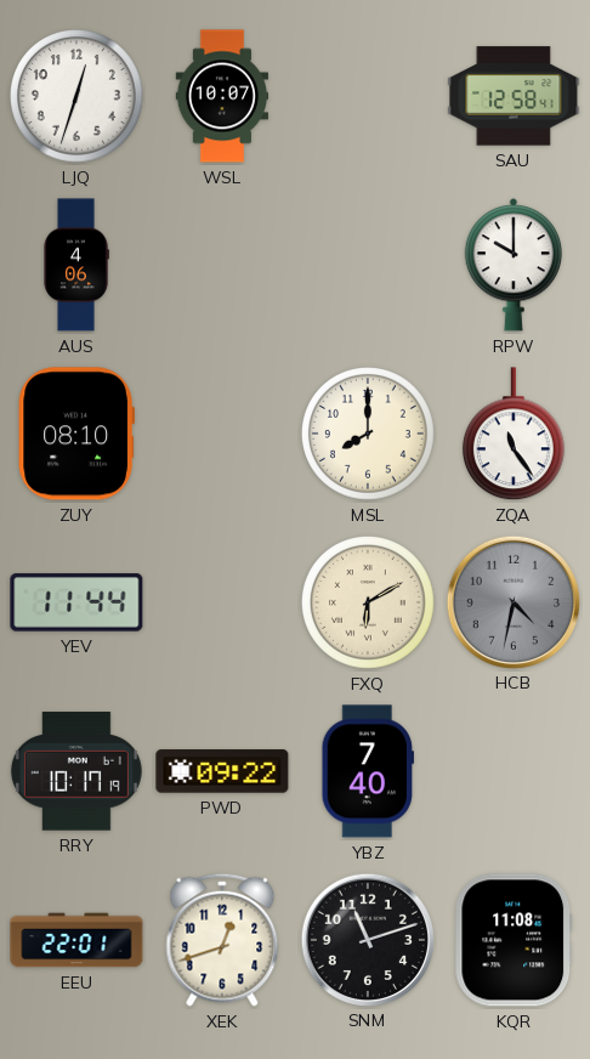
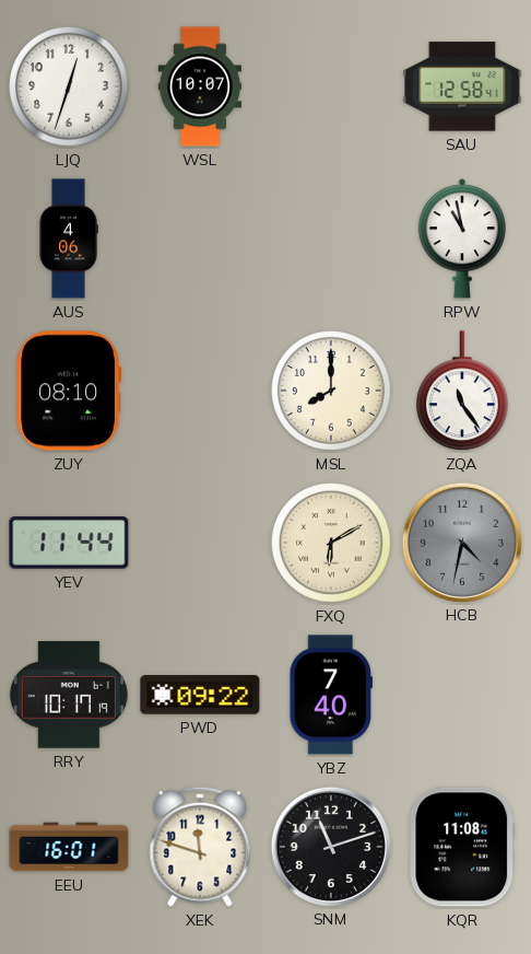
RPW: 10:00 -> 10:58 (461, 238)
EEU: 22:01 -> 16:01 (69, 847)
XEK: 12:42 -> 11:48 (200, 847)
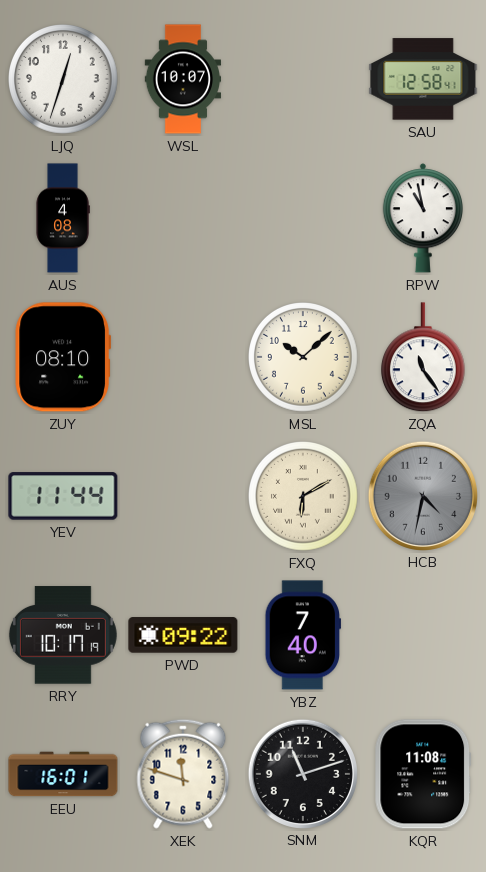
AUS: 4:06 -> 4:08 (63, 218)
MSL: 8:00 -> 10:08 (304, 358)
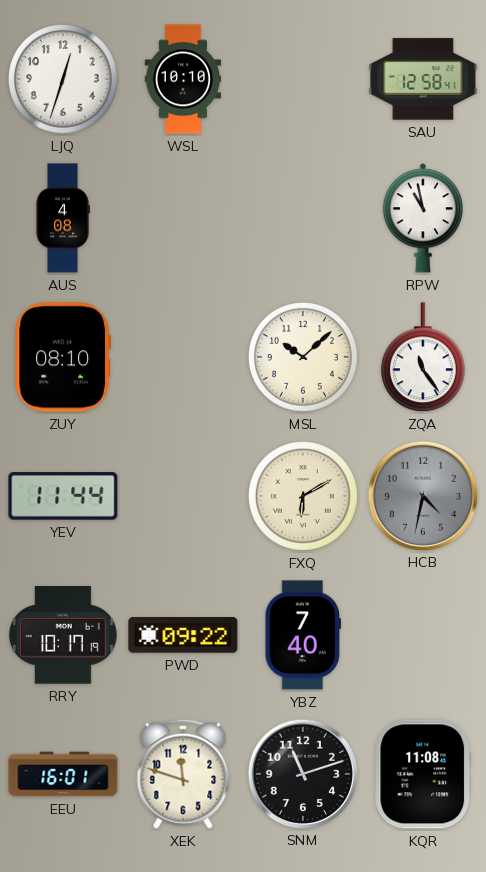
WSL: 10:07 -> 10:10 (182, 79)
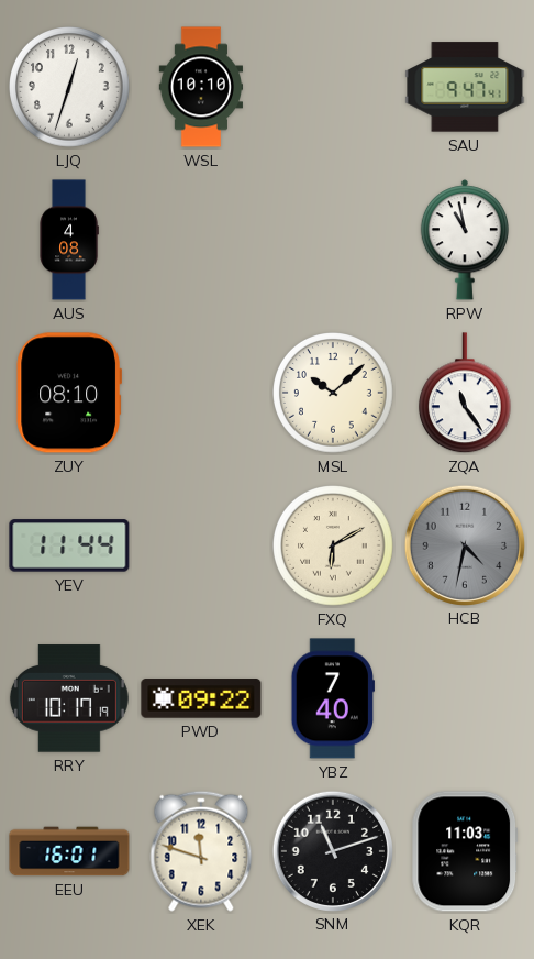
SAU: 12:58 -> 9:47 (465, 87)
KQR: 11:08 -> 11:03 (465, 851)
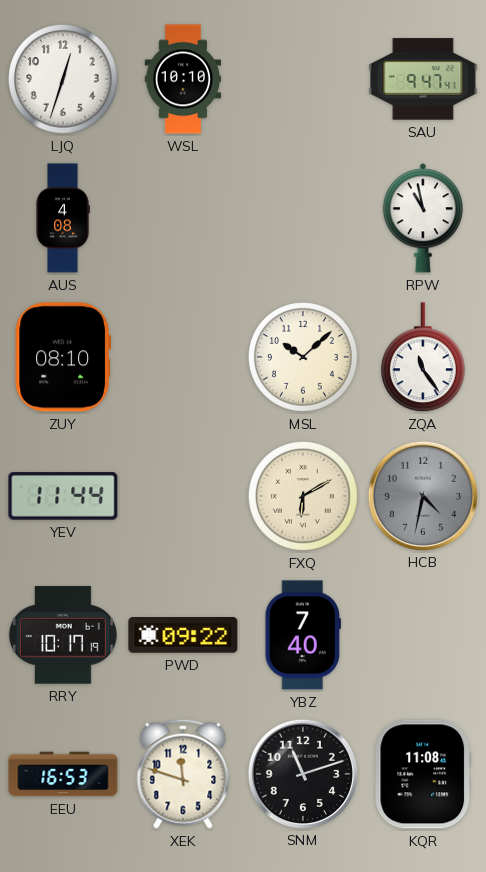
EEU: 16:01 -> 16:53 (63, 774)
KQR: 11:03 -> 11:08 (423, 774)
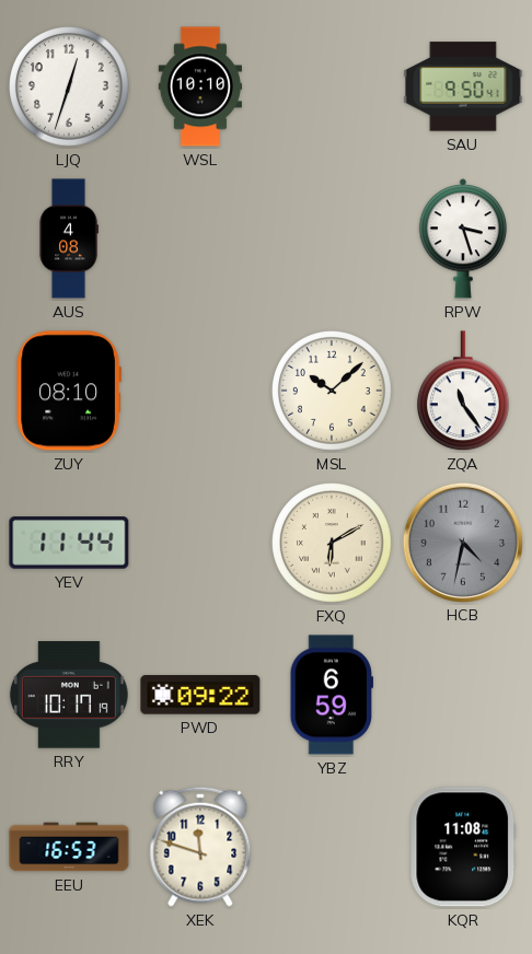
SAU: 9:47 -> 9:50 (463, 86)
RPW: 10:58 -> 3:27 (462, 238)
YBZ: 7:40 -> 6:59 (331, 695)
SNM: 11:12 -> none (302, 773)
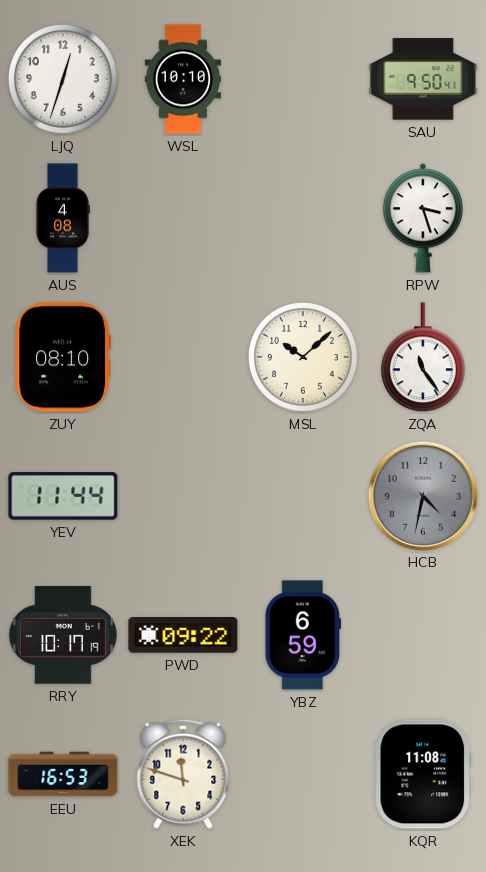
FXQ: 6:10 -> none (333, 544)
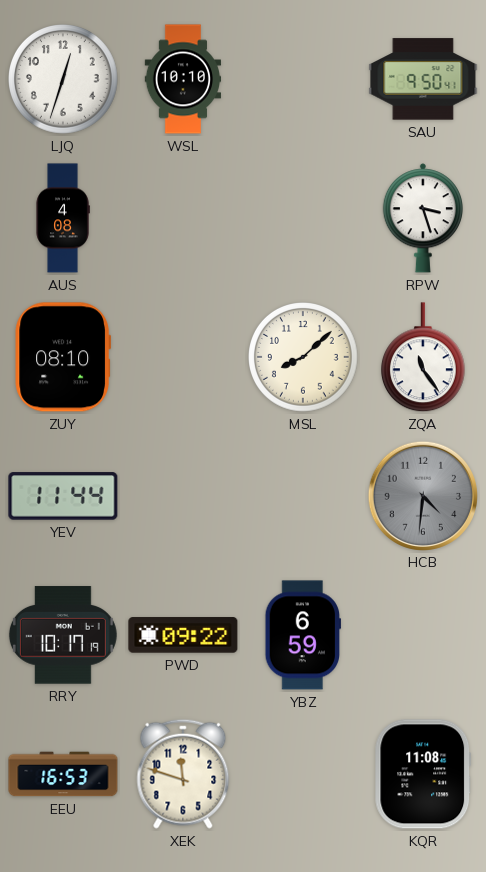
MSL: 10:08 -> 8:08 (304, 358)
HCB: 4:32 -> 4:31 (422, 495)
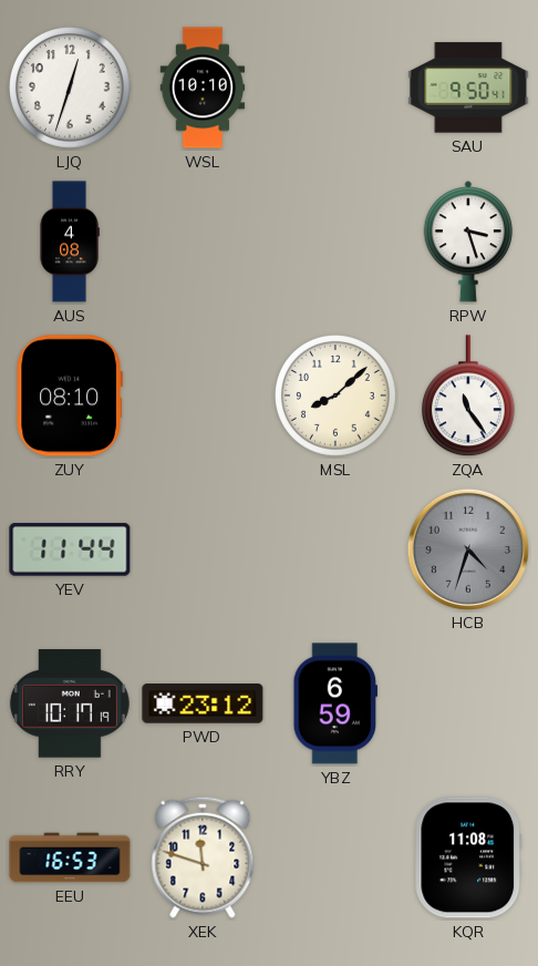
HCB: 4:31 -> 4:33 (467, 548)
PWD: 09:22 -> 23:12 (203, 703)
